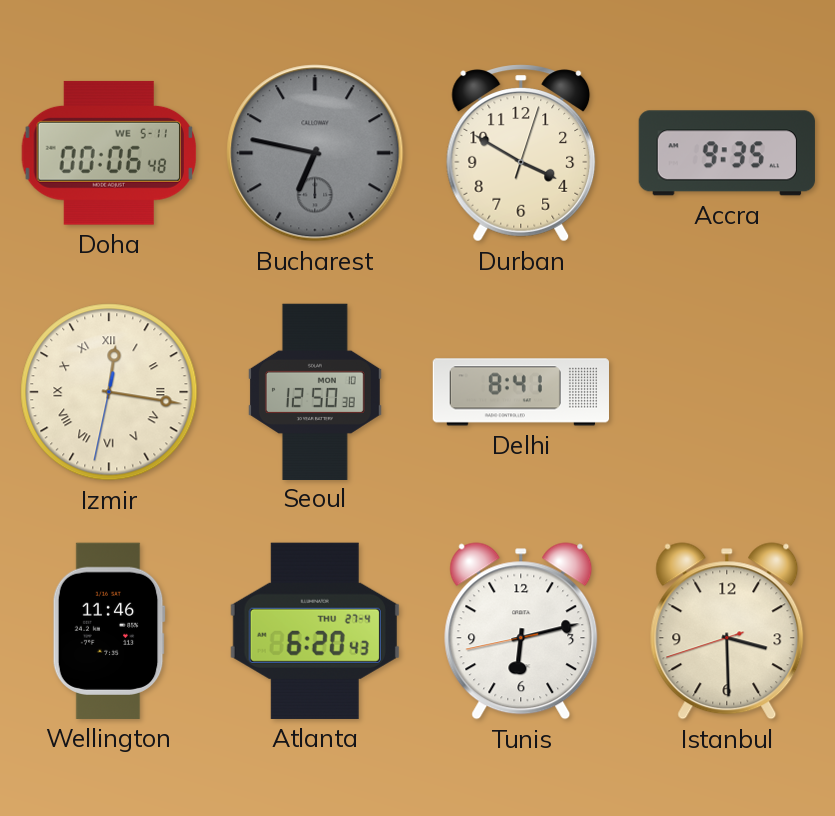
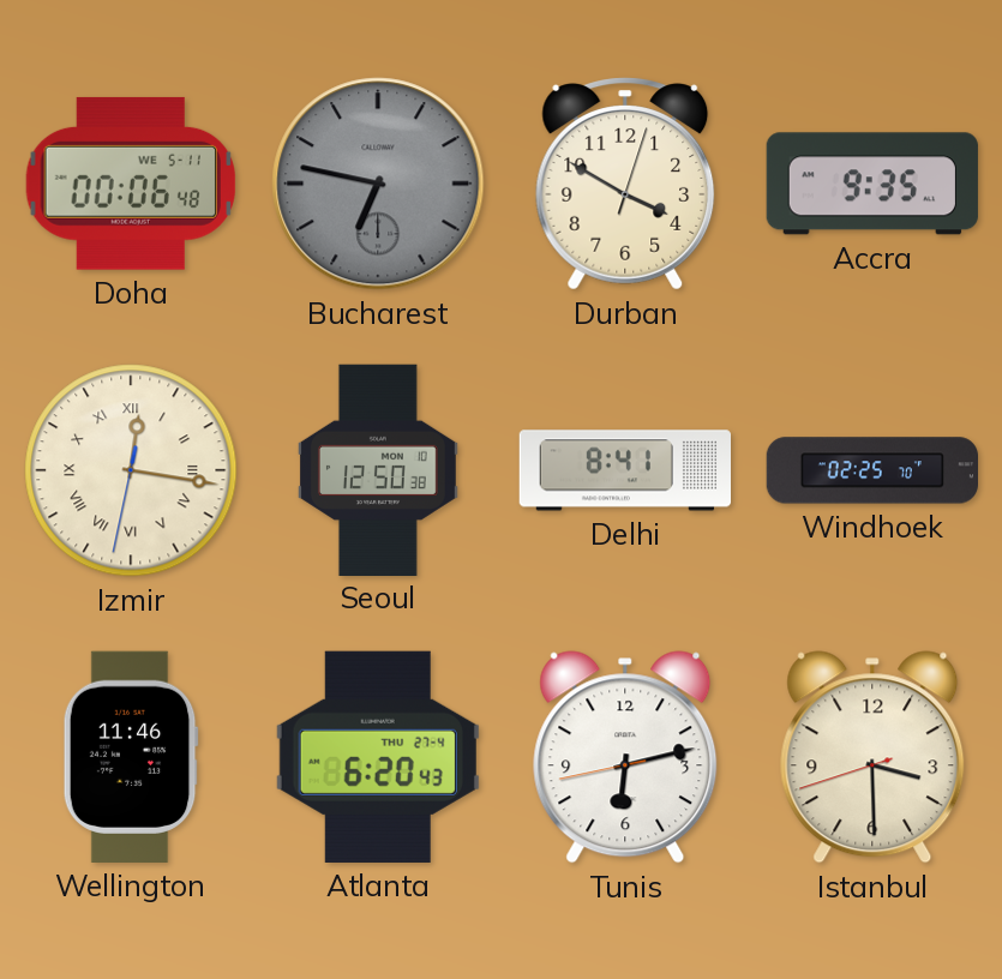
Windhoek: none -> 02:25 (871, 470)
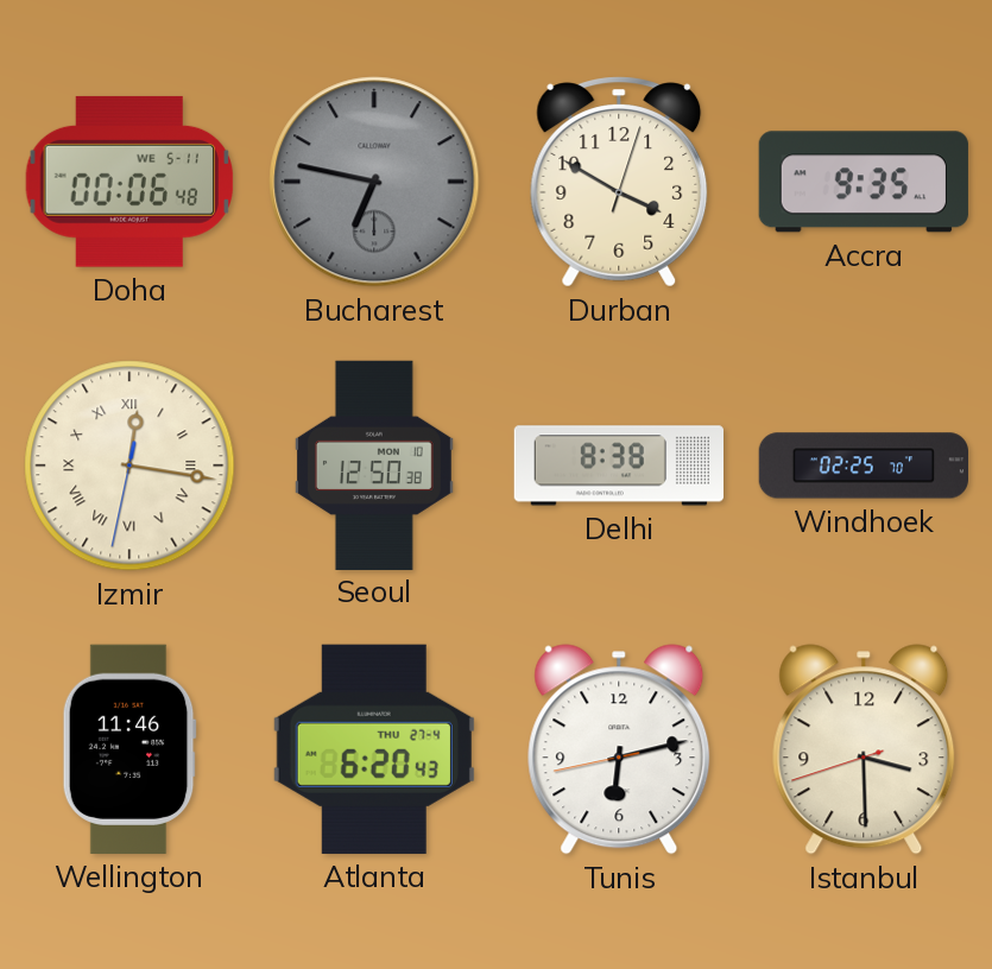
Delhi: 8:41 -> 8:38 (618, 465)
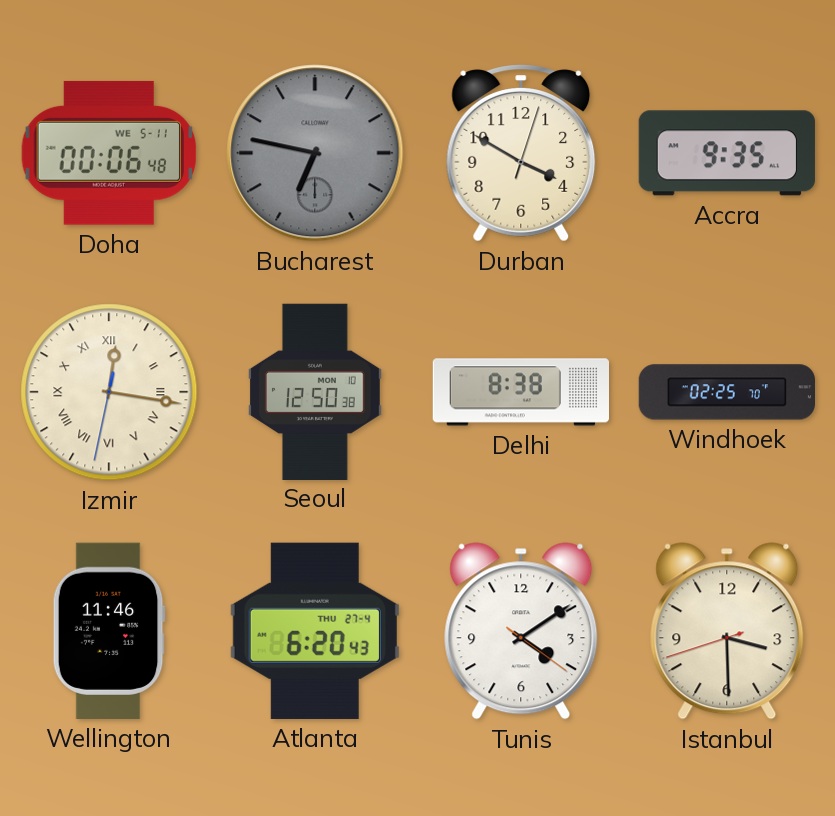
Tunis: 6:12 -> 4:09 (521, 631)
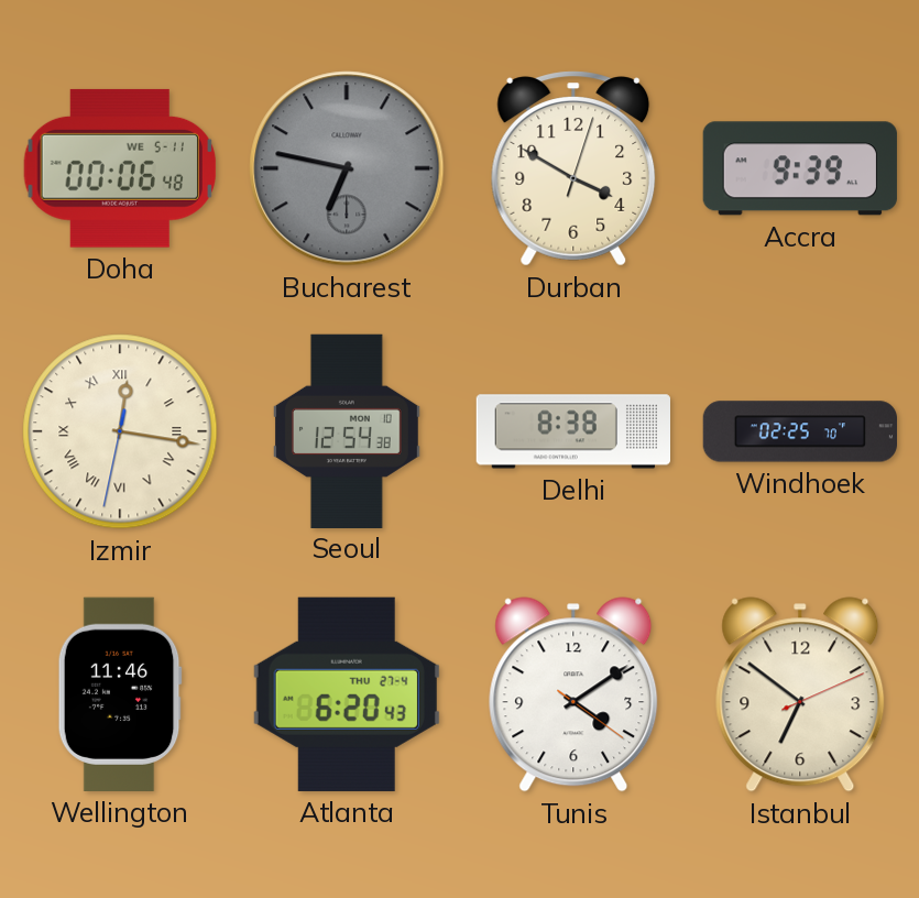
Accra: 9:35 -> 9:39 (800, 168)
Seoul: 12:50 -> 12:54 (347, 430)
Istanbul: 3:29 -> 6:51 (800, 694)
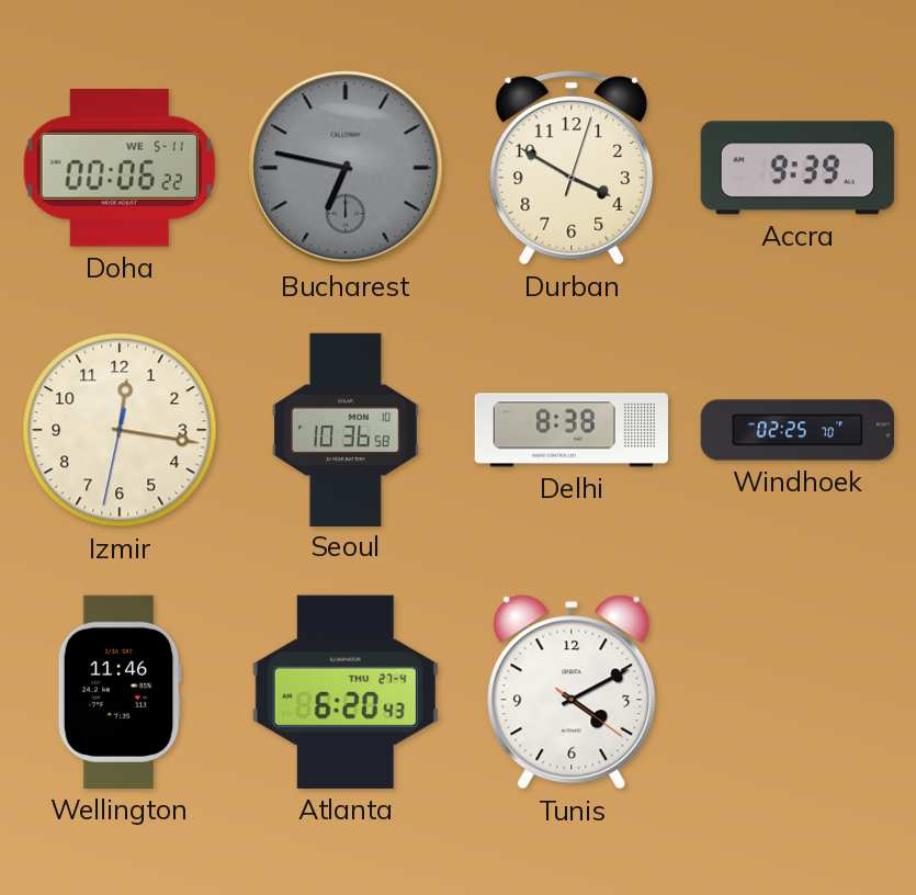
Doha: 00:06:48 -> 00:06:22 (118, 168)
Izmir numerals: Roman -> Arabic (120, 430)
Seoul: 12:54 -> 10:36 (346, 429)
Tunis: 4:09 -> 4:10 (572, 692)
Istanbul: 6:51 -> none (800, 694)
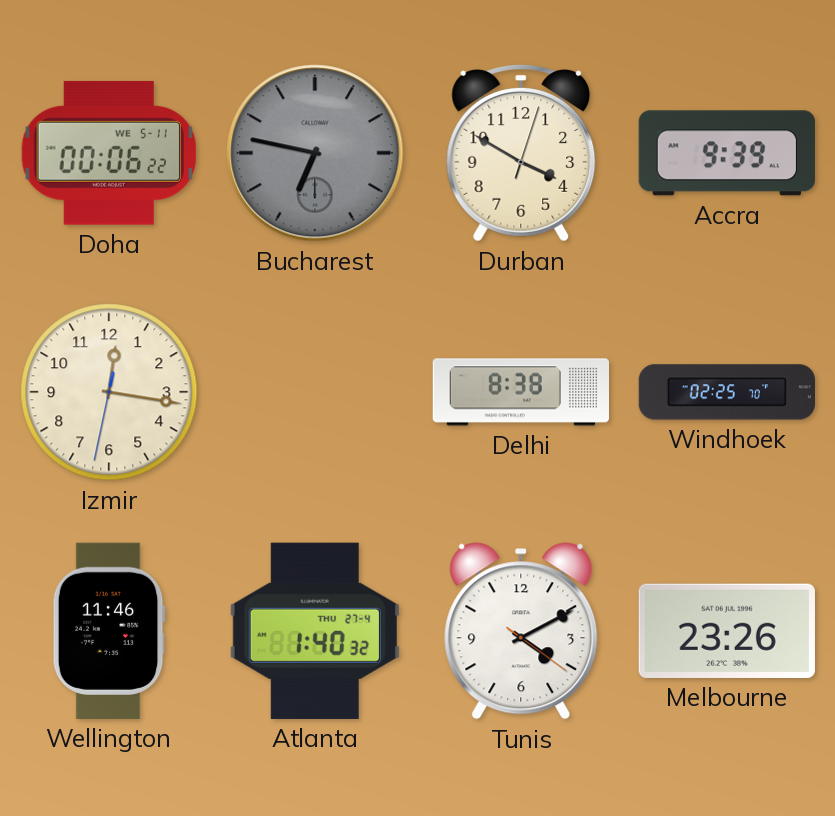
Seoul: 10:36 -> none (346, 429)
Atlanta: 6:20 -> 1:40 (315, 631)
Melbourne: none -> 23:26 (727, 631)
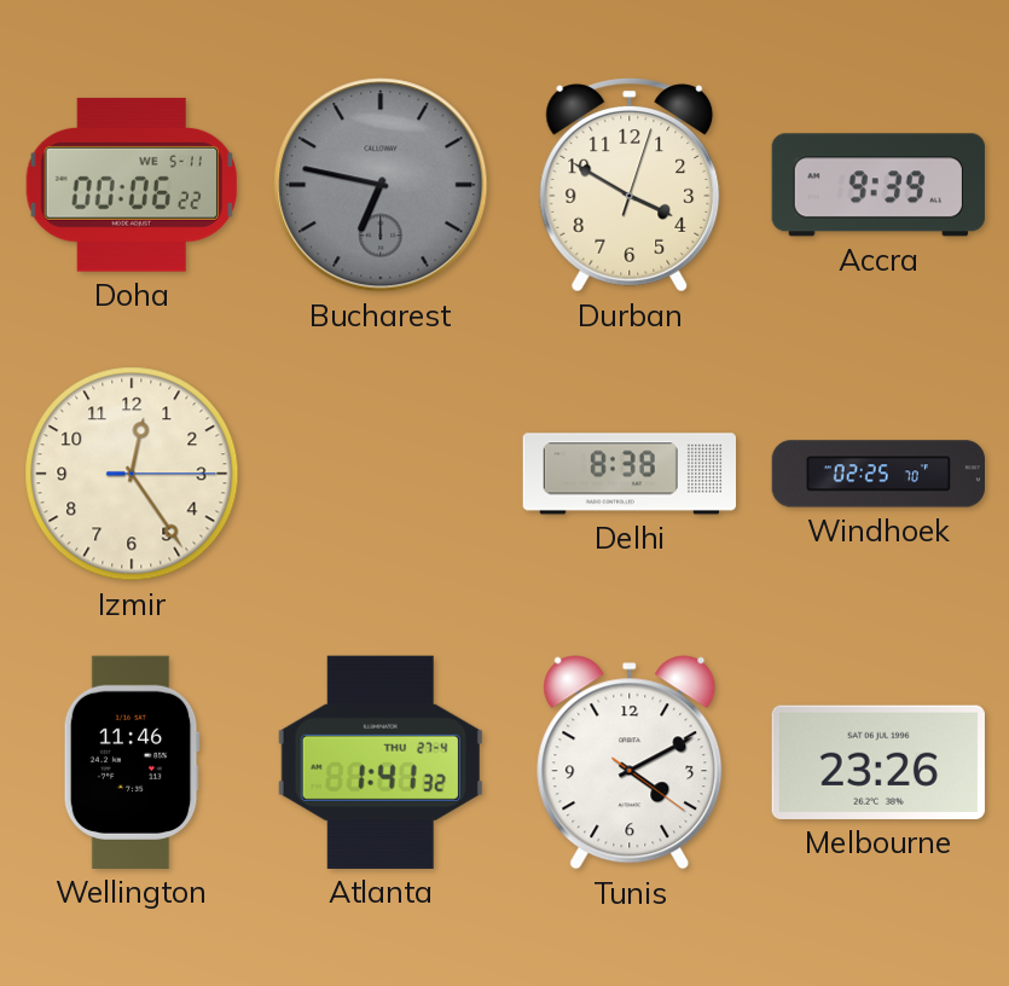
Izmir: 12:16 -> 12:24 (132, 474)
Atlanta: 1:40 -> 1:41 (381, 762)
